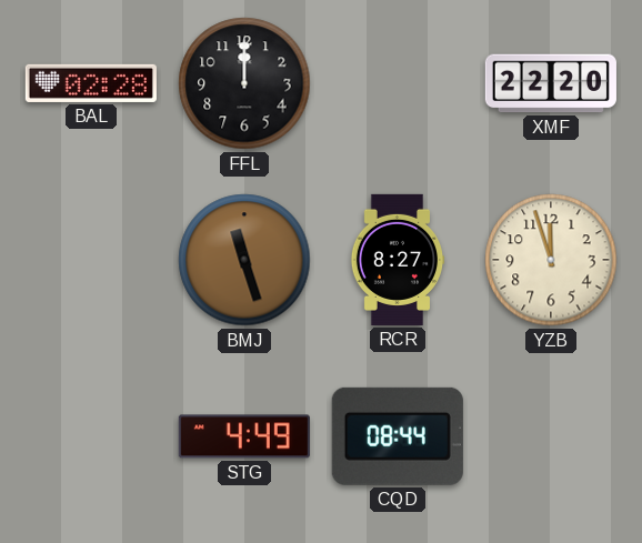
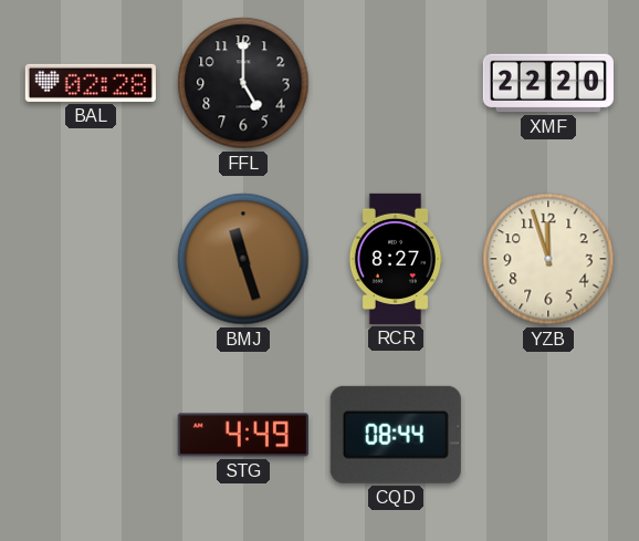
FFL: 12:00 -> 5:00 (243, 83)
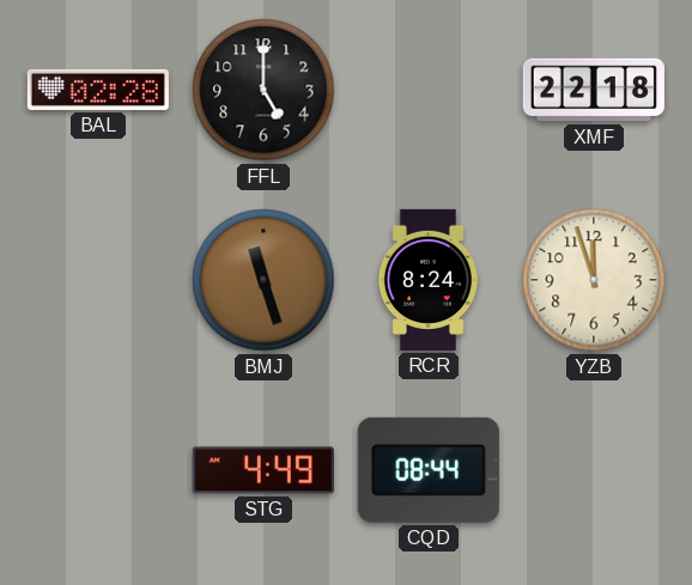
XMF: 22:20 -> 22:18 (594, 90)
RCR: 8:27 -> 8:24 (429, 280)
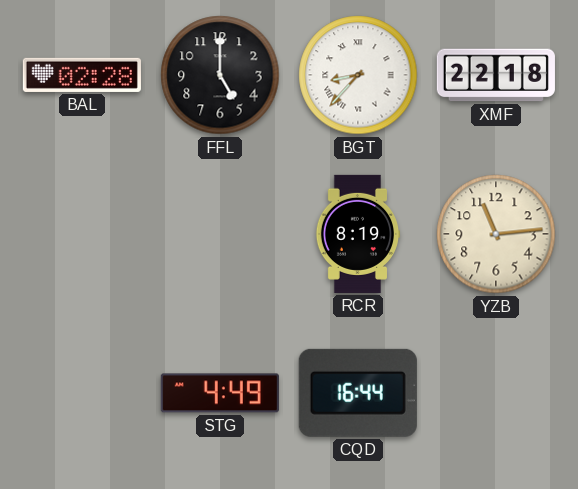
BGT: none -> 8:37 (358, 75)
BMJ: 11:27 -> none (263, 280)
RCR: 8:24 -> 8:19 (358, 234)
YZB: 11:57 -> 11:14 (496, 234)
CQD: 08:44 -> 16:44 (358, 393)
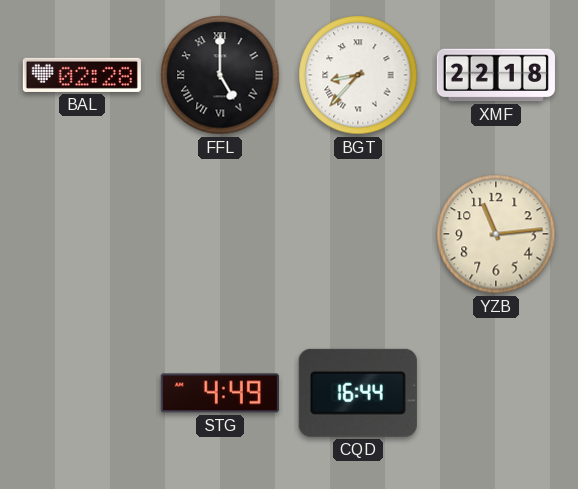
FFL numerals: Arabic -> Roman (220, 75)
RCR: 8:19 -> none (358, 234)
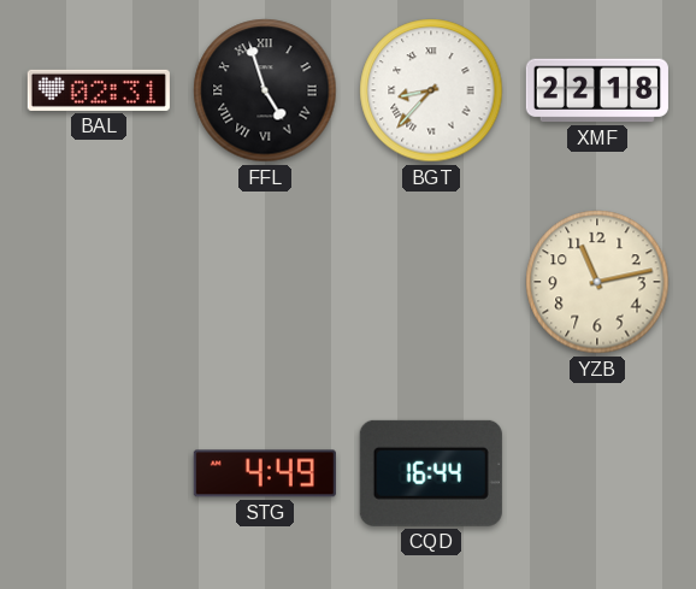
BAL: 02:28 -> 02:31 (99, 90)
FFL: 5:00 -> 4:57 (265, 90)
YZB: 11:14 -> 11:13 (597, 282)
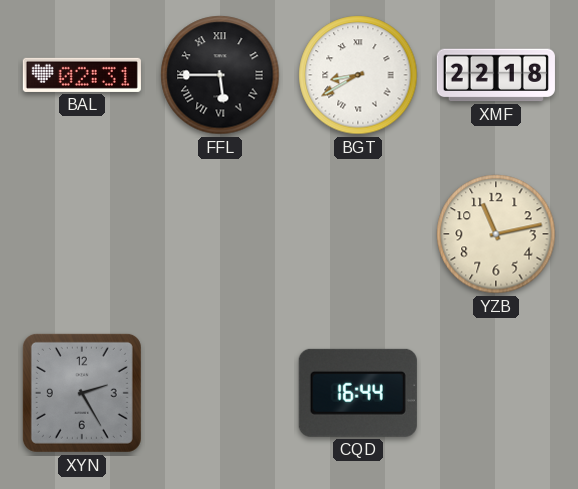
FFL: 4:57 -> 5:45 (220, 75)
BGT: 8:37 -> 8:40 (358, 75)
XYN: none -> 2:25 (82, 393)
STG: 4:49 -> none (265, 473)
